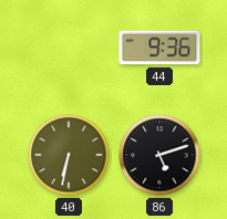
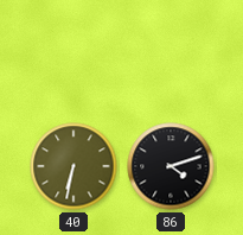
44: 9:36 -> none (159, 48)
86: 5:12 -> 4:12 (171, 166)
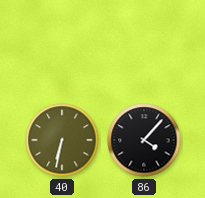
86: 4:12 -> 4:07 (144, 140)
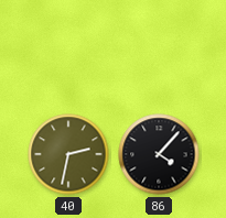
40: 6:32 -> 2:32 (68, 154)
